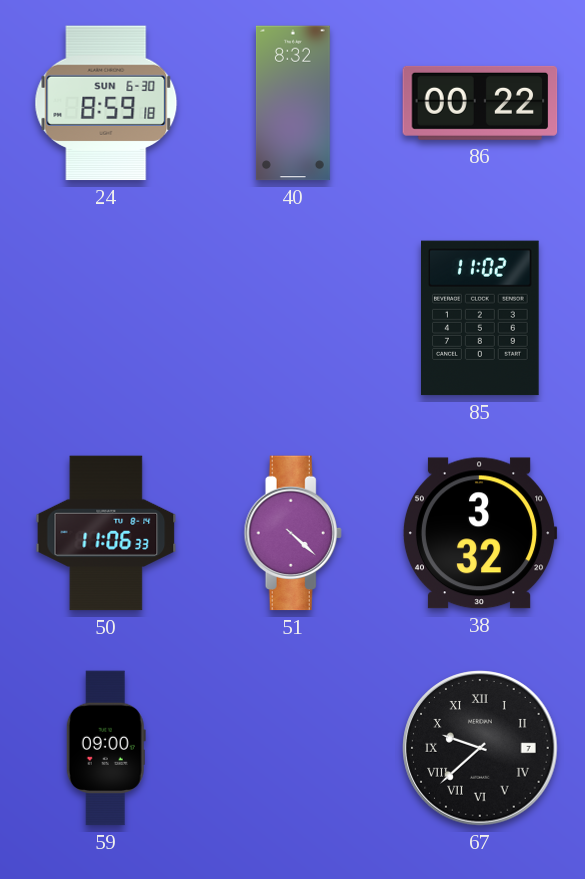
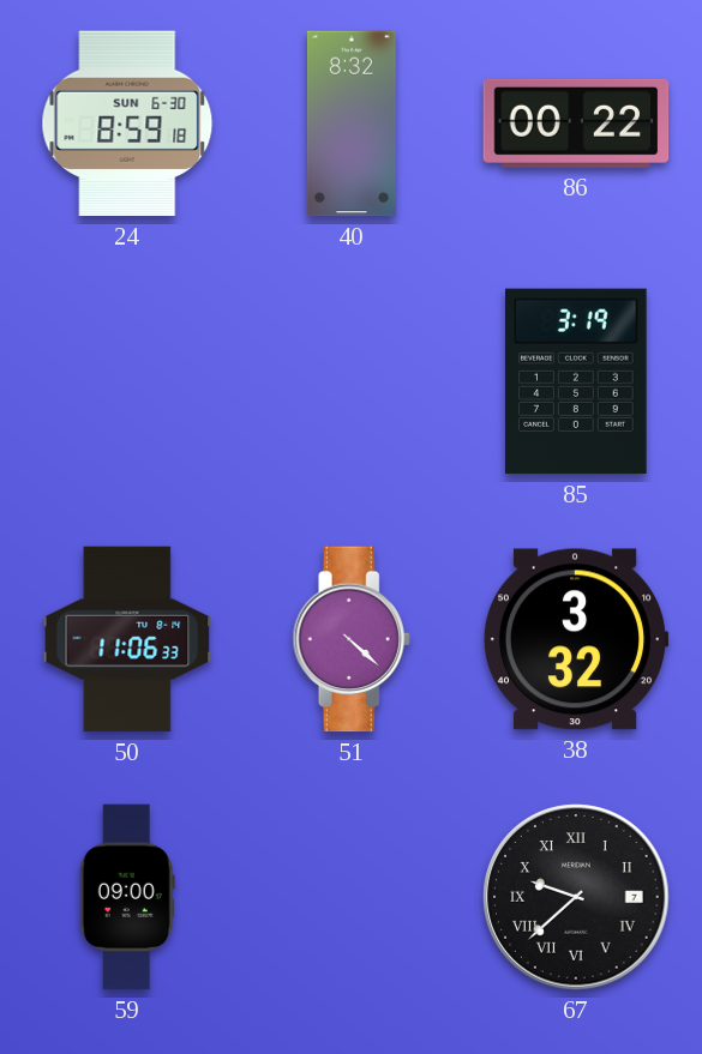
85: 11:02 -> 3:19 (576, 381)
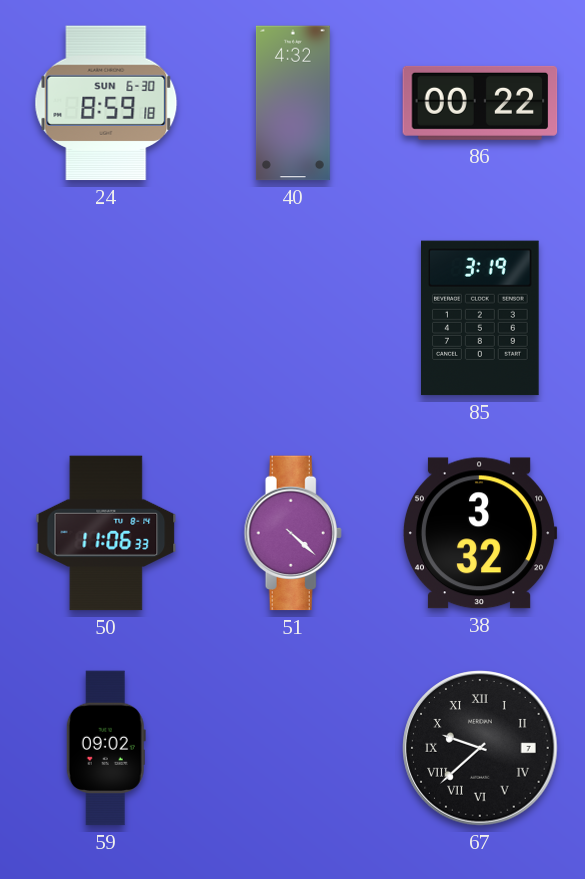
40: 8:32 -> 4:32 (293, 103)
59: 09:00 -> 09:02 (106, 748)
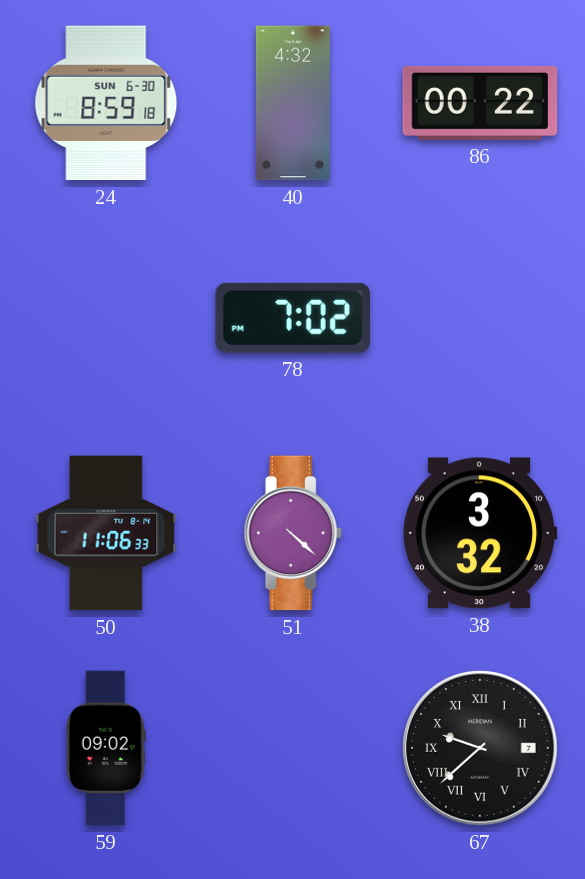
78: none -> 7:02 (293, 318)
85: 3:19 -> none (480, 318)
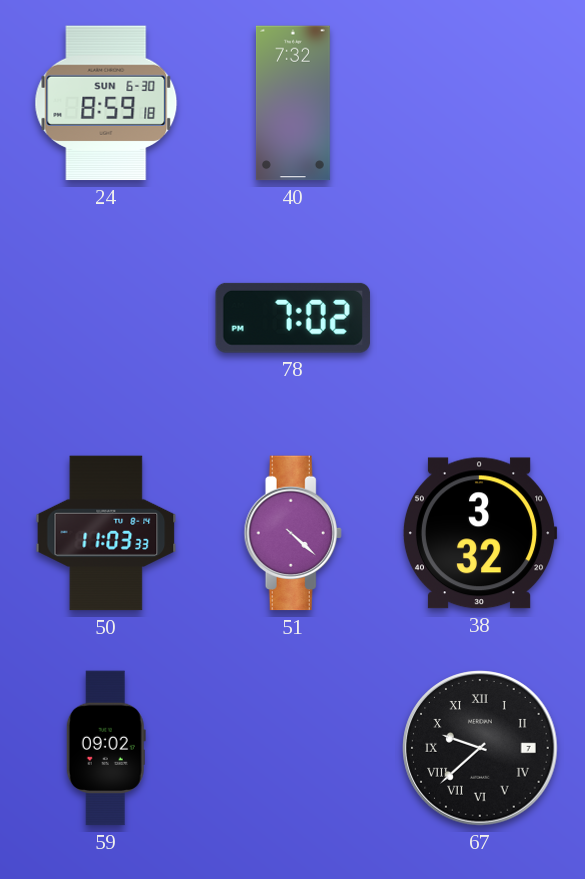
40: 4:32 -> 7:32 (293, 103)
86: 00:22 -> none (480, 103)
50: 11:06 -> 11:03 (106, 533)
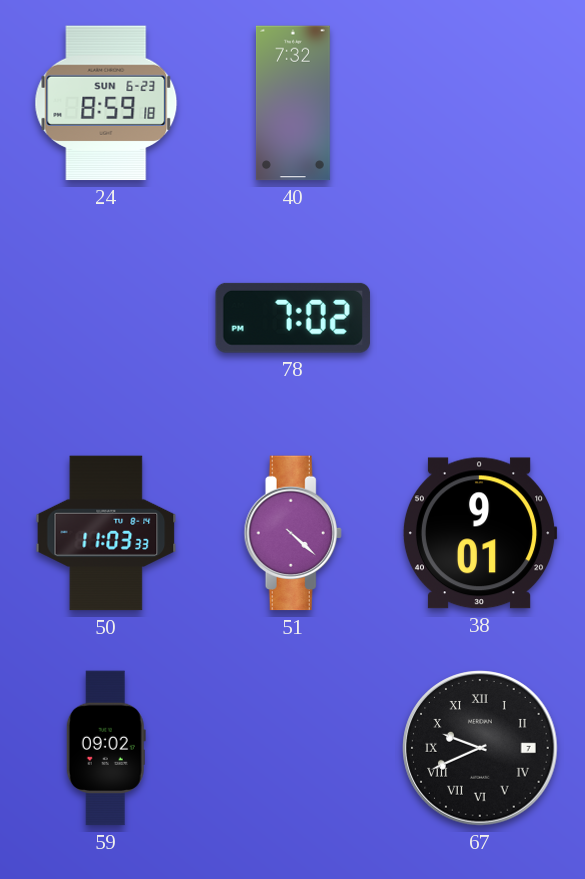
24 date: SUN 6-30 -> SUN 6-23 (106, 103)
38: 3:32 -> 9:01 (480, 533)
67: 9:38 -> 9:41 (480, 748)
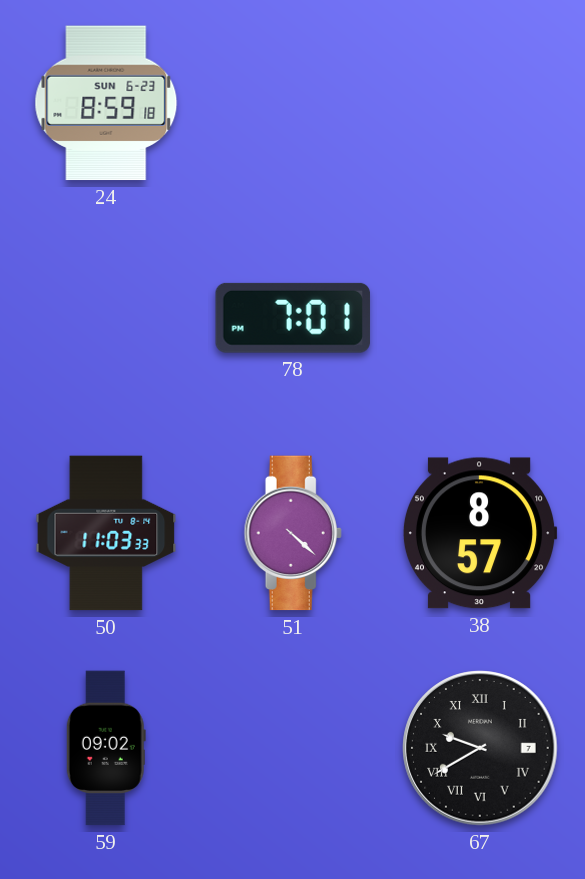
40: 7:32 -> none (293, 103)
78: 7:02 -> 7:01 (293, 318)
38: 9:01 -> 8:57 (480, 533)
67: 9:41 -> 9:40 (480, 748)
